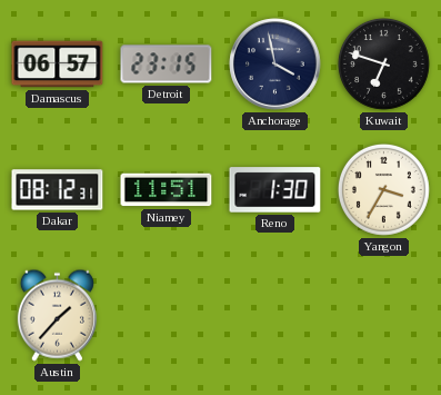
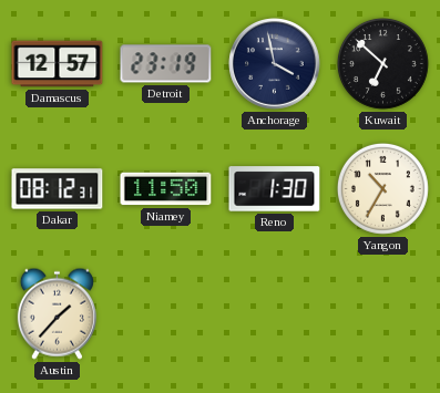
Damascus: 06:57 -> 12:57 (58, 64)
Detroit: 23:15 -> 23:19 (166, 64)
Kuwait: 6:48 -> 6:52 (382, 63)
Niamey: 11:51 -> 11:50 (166, 189)
Yangon: 3:35 -> 10:35 (382, 188)
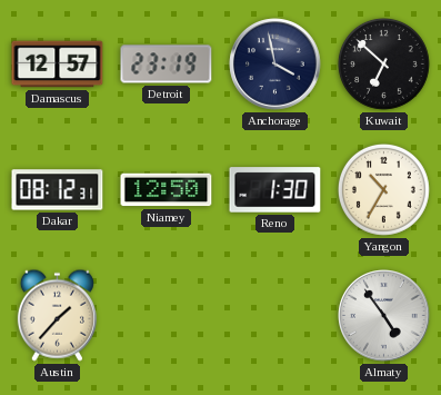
Niamey: 11:50 -> 12:50 (167, 190)
Almaty: none -> 4:54 (384, 316)
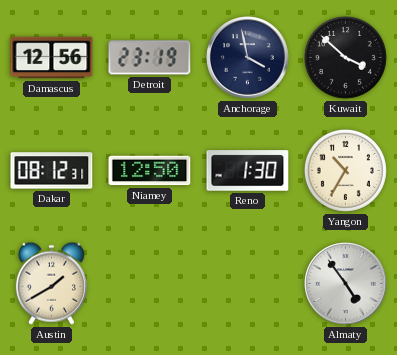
Damascus: 12:57 -> 12:56 (52, 58)
Kuwait: 6:52 -> 3:52 (345, 57)
Austin: 1:37 -> 1:40 (51, 283)
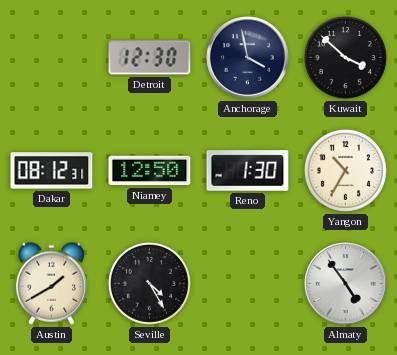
Damascus: 12:56 -> none (52, 58)
Detroit: 23:19 -> 12:30 (150, 58)
Seville: none -> 4:25 (149, 283)
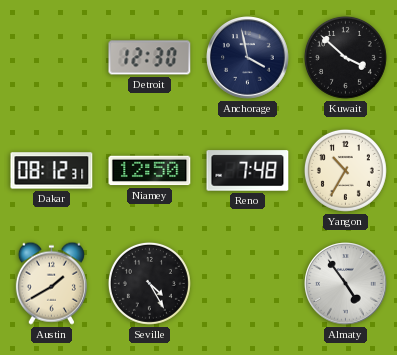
Reno: 1:30 -> 7:48 (248, 171)
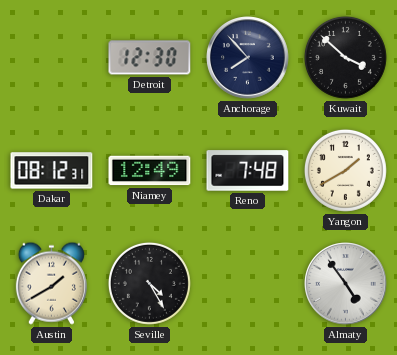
Anchorage: 3:58 -> 7:53 (248, 58)
Niamey: 12:50 -> 12:49 (150, 171)
Yangon: 10:35 -> 1:40 (345, 170)
